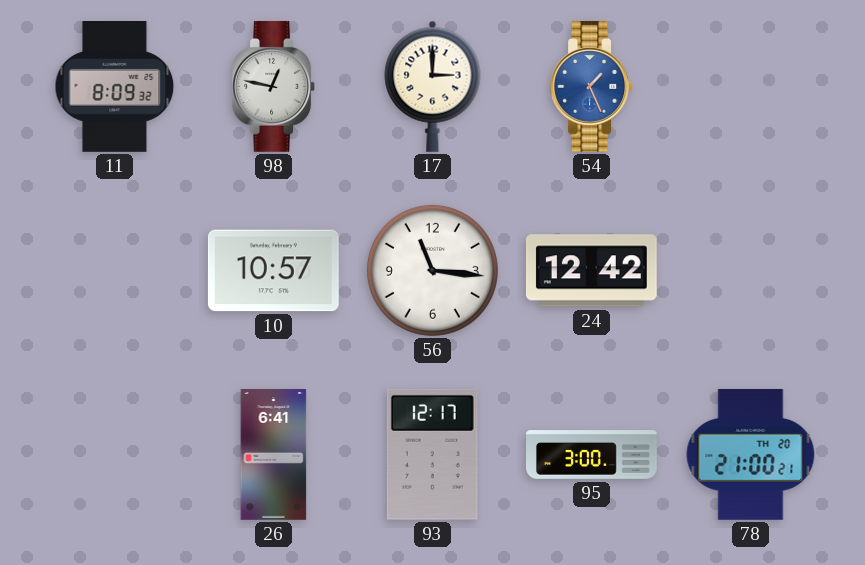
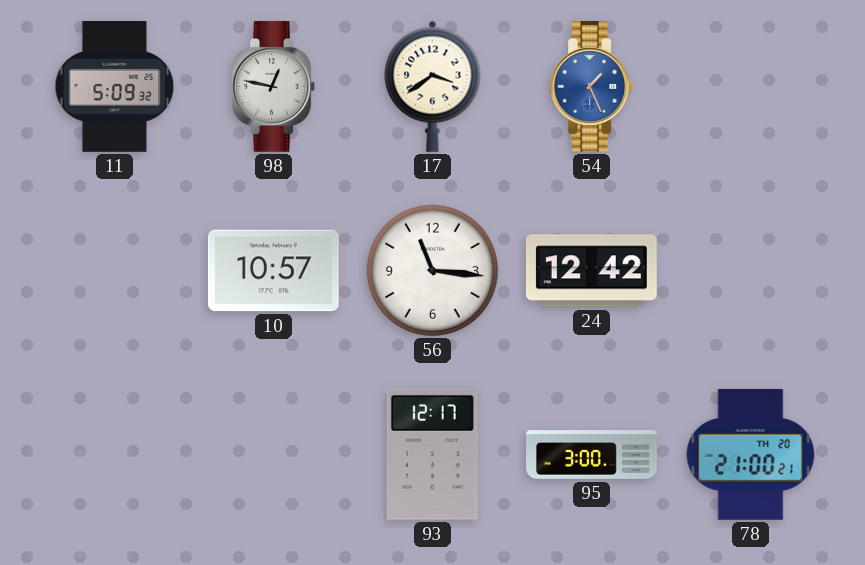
11: 8:09 -> 5:09 (115, 87)
17: 3:00 -> 3:39 (433, 86)
26: 6:41 -> none (274, 455)
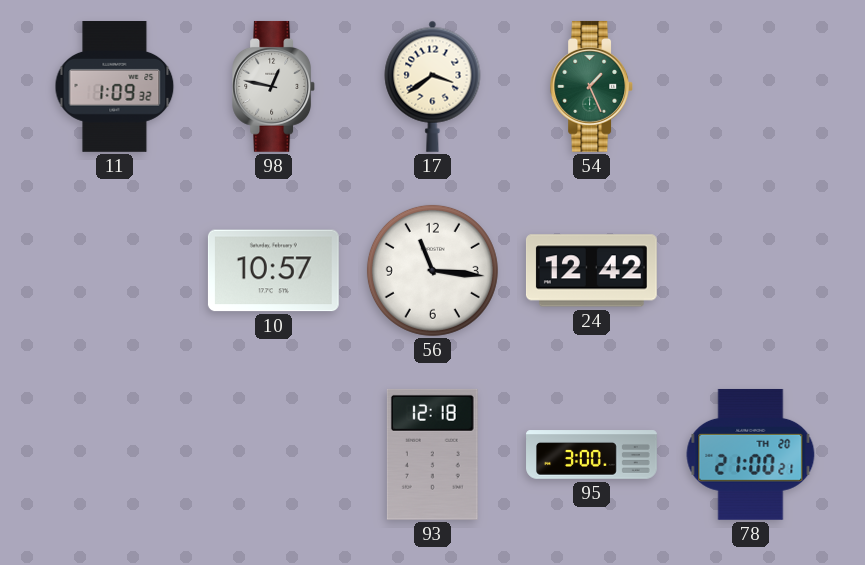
11: 5:09 -> 1:09 (115, 87)
54 dial: blue -> green (591, 86)
93: 12:17 -> 12:18 (432, 454)
